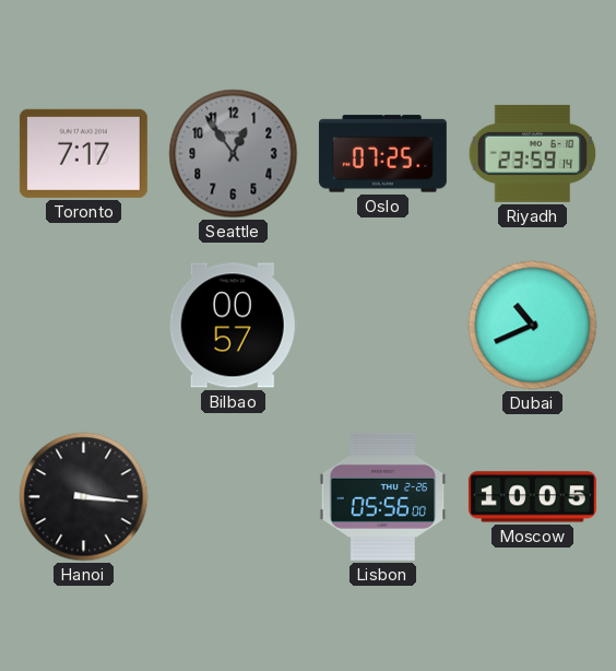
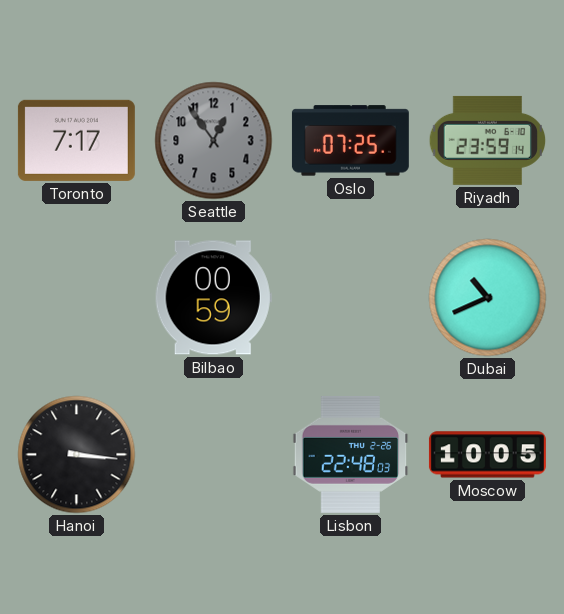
Bilbao: 00:57 -> 00:59 (213, 298)
Lisbon: 05:56 -> 22:48 (351, 454)
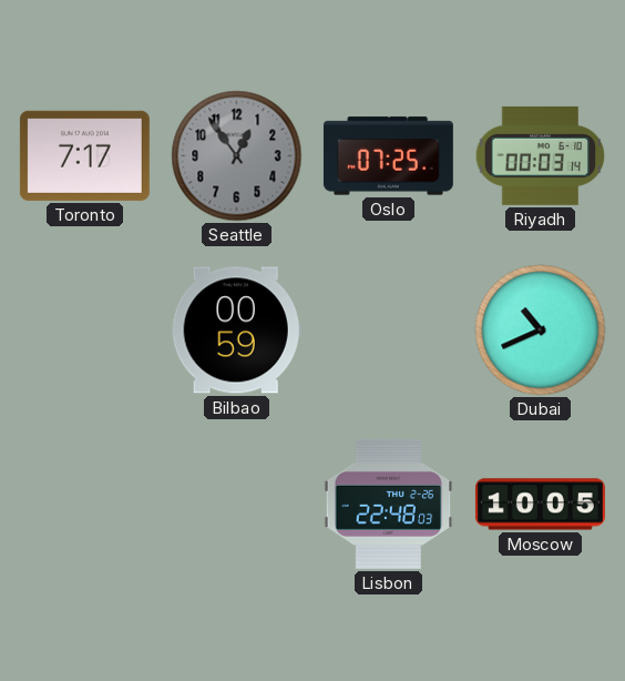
Riyadh: 23:59 -> 00:03 (541, 155)
Hanoi: 3:16 -> none (77, 455)
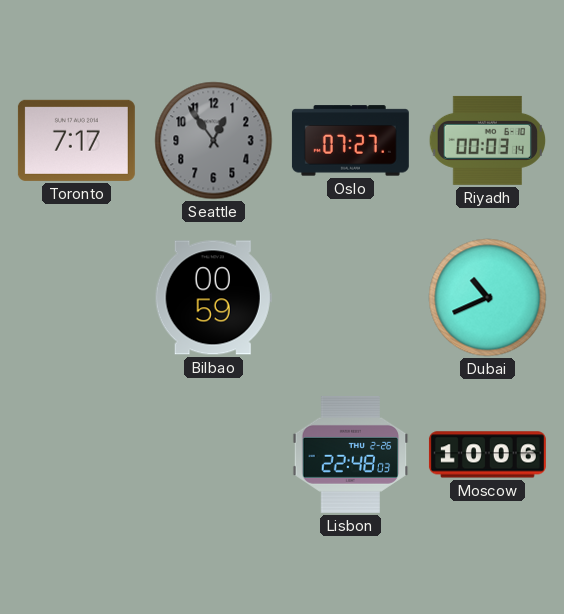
Oslo: 07:25 -> 07:27 (350, 141)
Moscow: 10:05 -> 10:06 (487, 455)
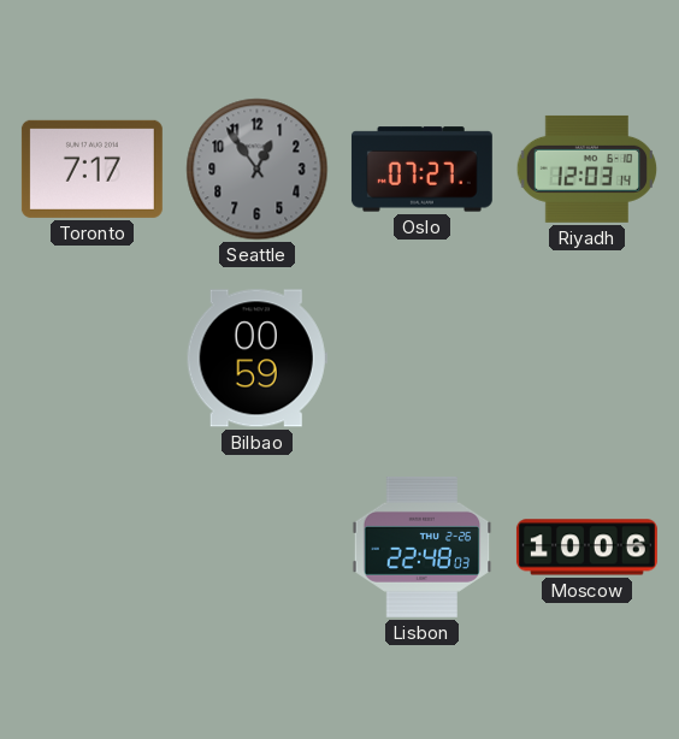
Riyadh: 00:03 -> 12:03 (588, 169)
Dubai: 10:41 -> none (488, 298)
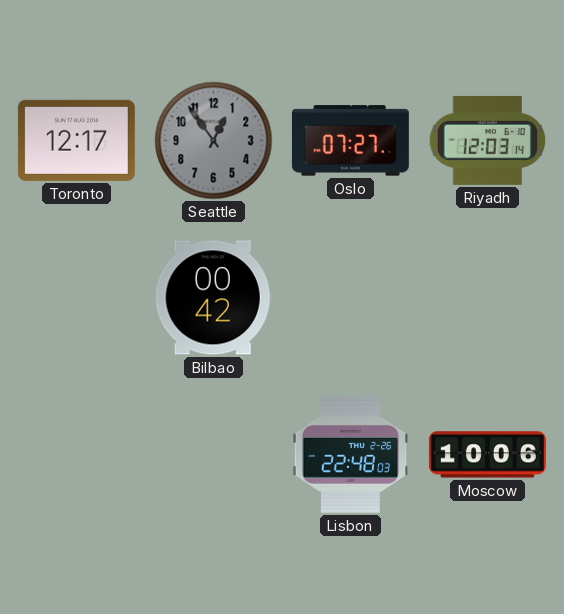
Toronto: 7:17 -> 12:17 (76, 140)
Bilbao: 00:59 -> 00:42 (213, 298)
